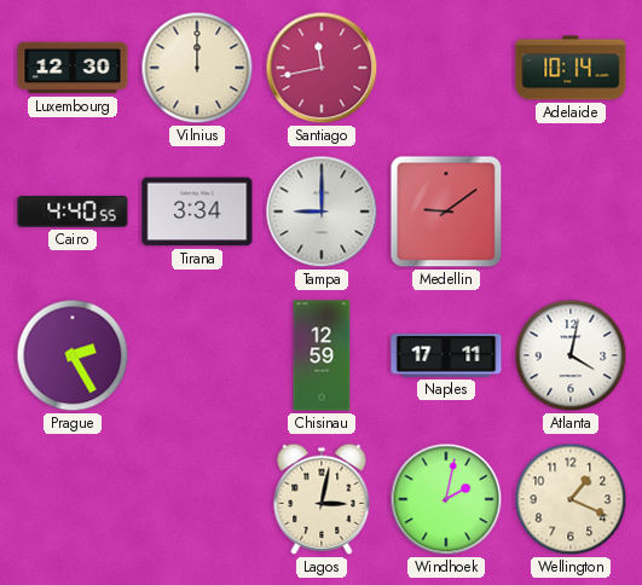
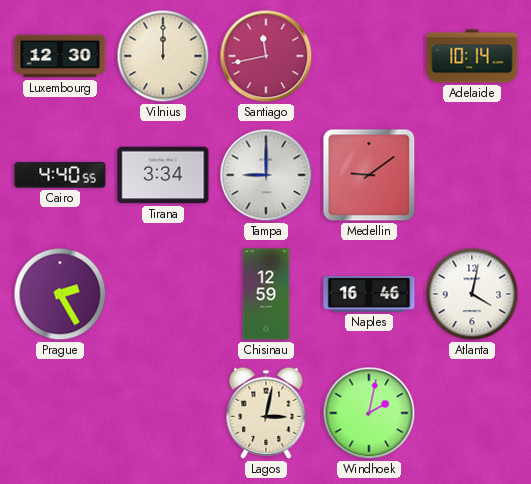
Naples: 17:11 -> 16:46 (369, 294)
Wellington: 1:19 -> none (571, 499)
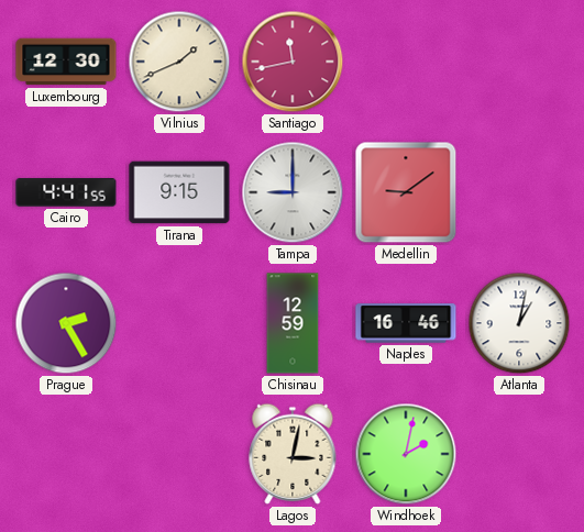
Vilnius: 12:00 -> 1:41 (179, 62)
Adelaide: 10:14 -> none (472, 56)
Cairo: 4:40 -> 4:41 (66, 192)
Tirana: 3:34 -> 9:15 (179, 192)
Atlanta: 4:02 -> 1:02 (519, 323)
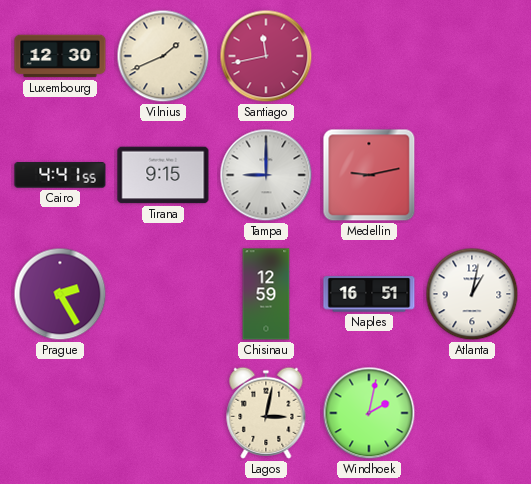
Medellin: 9:09 -> 9:13 (369, 175)
Naples: 16:46 -> 16:51 (369, 294)
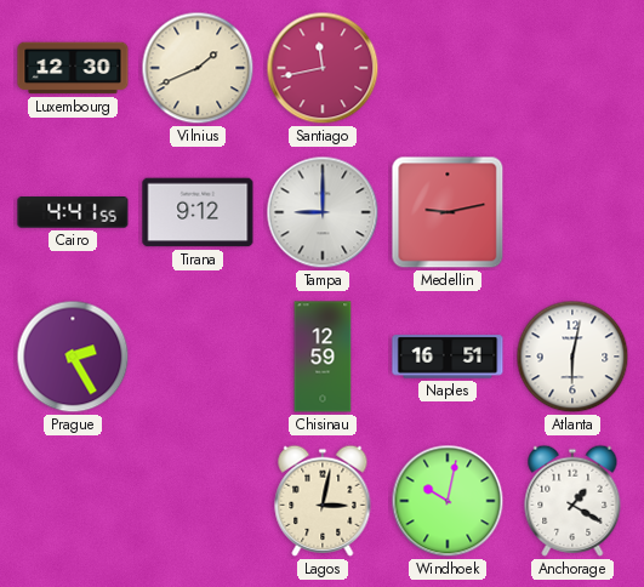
Tirana: 9:15 -> 9:12 (198, 212)
Atlanta: 1:02 -> 6:02 (572, 357)
Windhoek: 2:02 -> 10:02 (448, 501)
Anchorage: none -> 1:20 (572, 501)
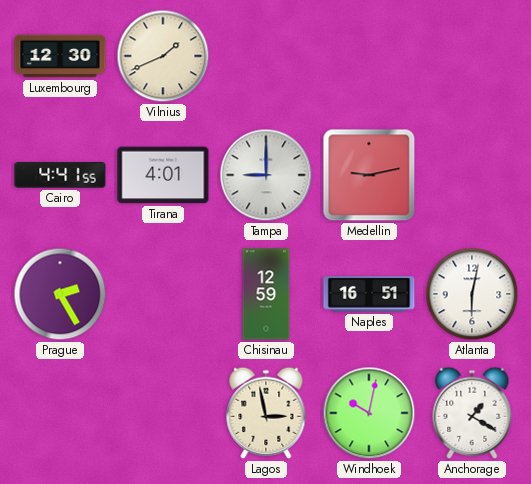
Santiago: 11:43 -> none (323, 68)
Tirana: 9:12 -> 4:01 (163, 175)
Lagos: 3:02 -> 2:58 (266, 413)
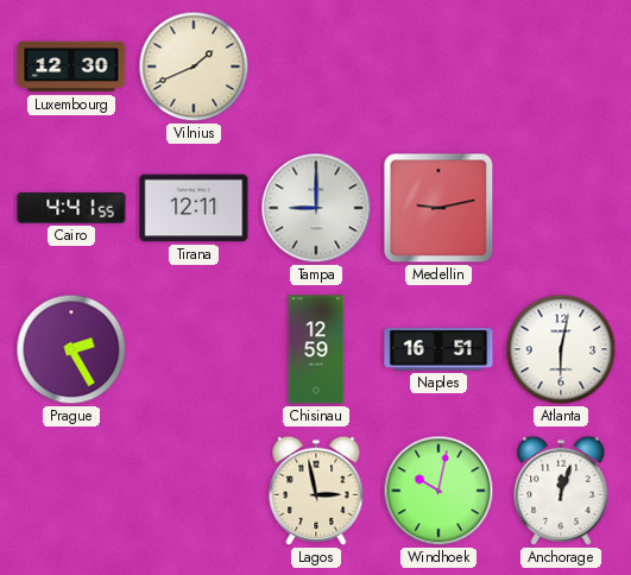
Tirana: 4:01 -> 12:11 (194, 208)
Anchorage: 1:20 -> 12:03 (561, 491)
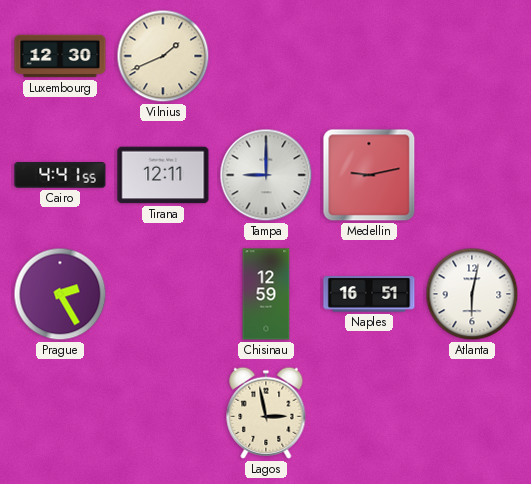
Windhoek: 10:02 -> none (438, 491)
Anchorage: 12:03 -> none (561, 491)
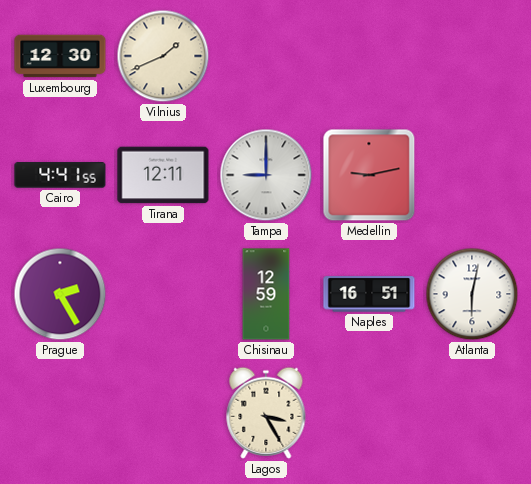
Lagos: 2:58 -> 3:25 (266, 413)
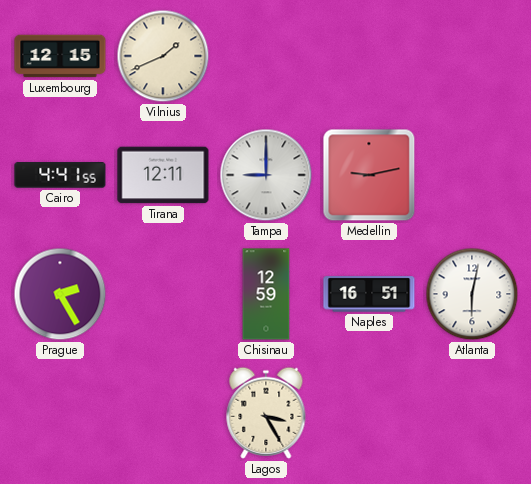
Luxembourg: 12:30 -> 12:15 (60, 56)
